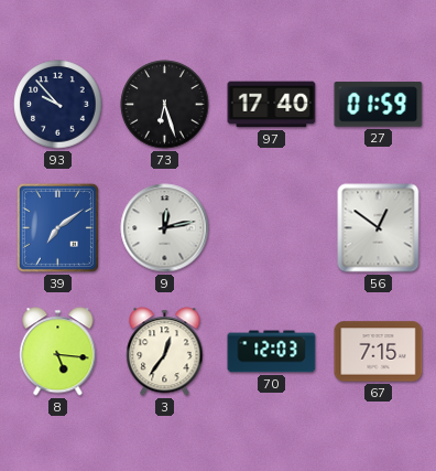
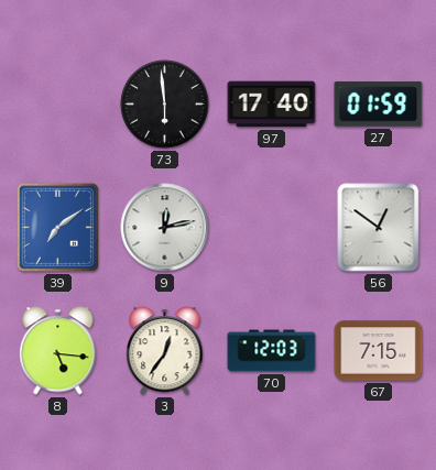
93: 9:53 -> none (58, 105)
73: 6:27 -> 5:59 (165, 105)
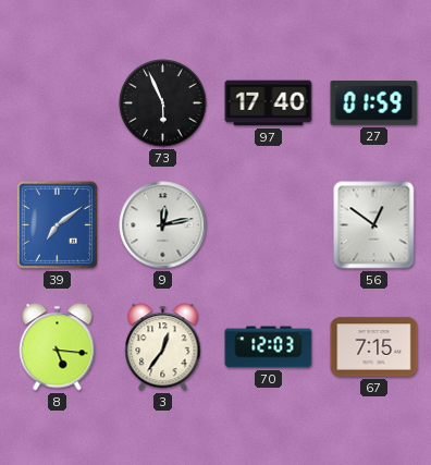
73: 5:59 -> 5:56 (163, 103)
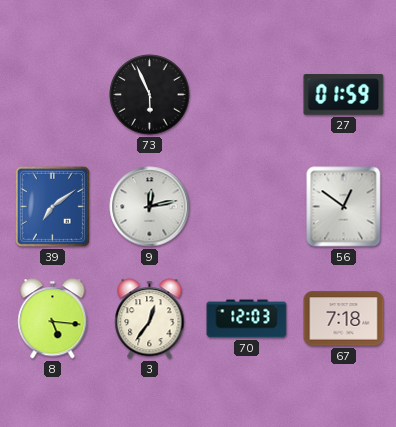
97: 17:40 -> none (269, 103)
67: 7:15 -> 7:18 (344, 319)
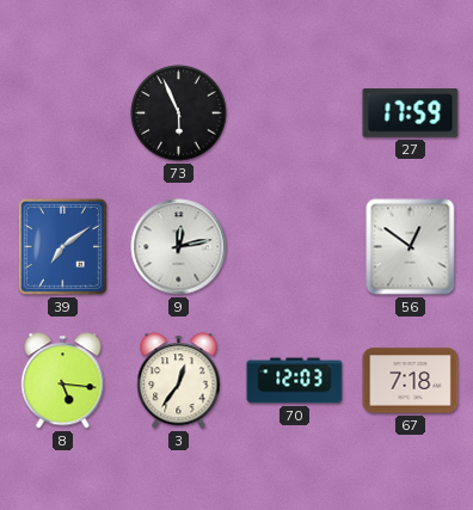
27: 01:59 -> 17:59 (411, 113)
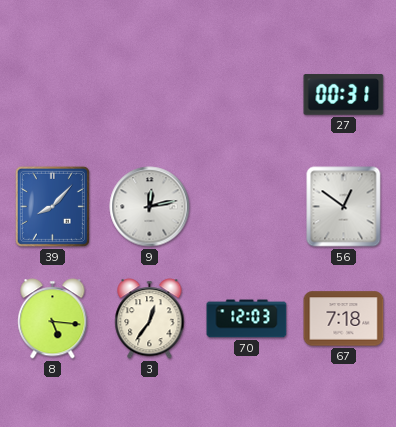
73: 5:56 -> none (179, 113)
27: 17:59 -> 00:31 (344, 95)
39: 7:09 -> 8:07 (52, 206)
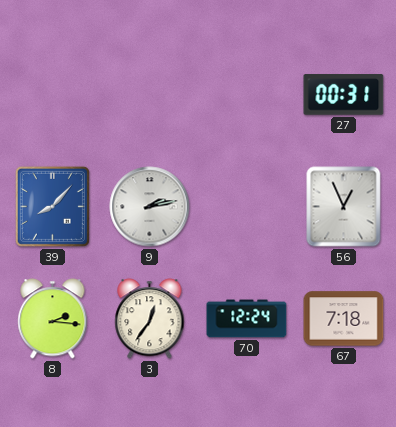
9: 12:13 -> 2:13 (150, 207)
56: 12:51 -> 12:56 (344, 207)
8: 5:16 -> 2:16 (53, 319)
70: 12:03 -> 12:24 (247, 319)
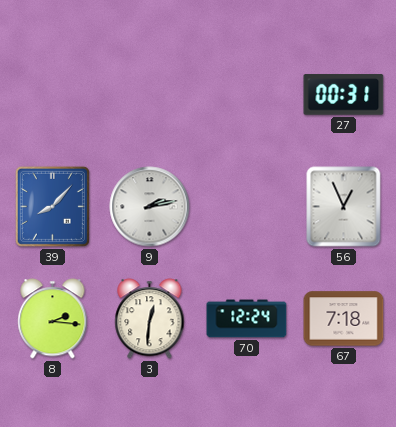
3: 12:36 -> 12:31 (150, 319)
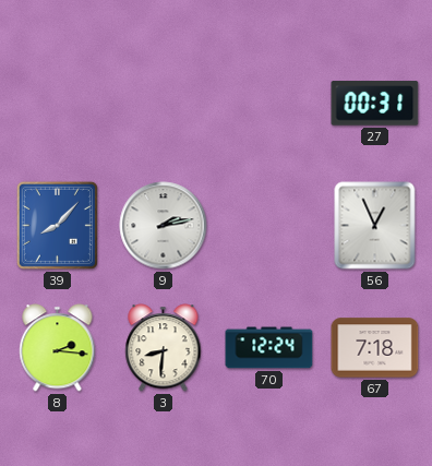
3: 12:31 -> 8:31 (164, 348)
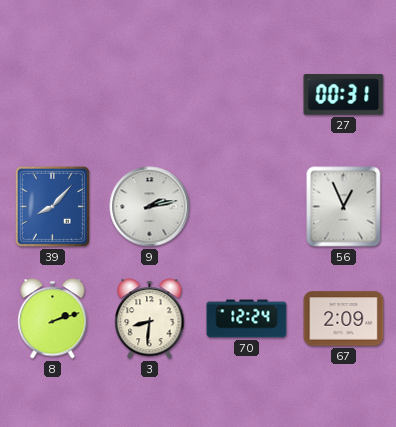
8: 2:16 -> 2:12 (53, 319)
67: 7:18 -> 2:09 (344, 319)
